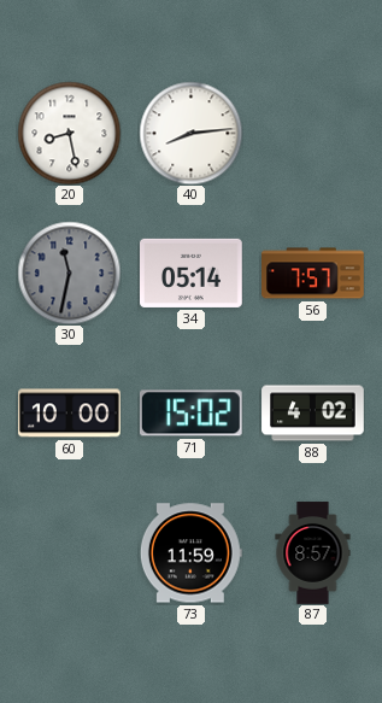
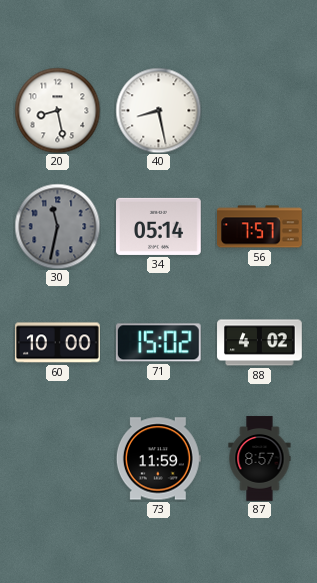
40: 8:14 -> 8:28 (158, 110)
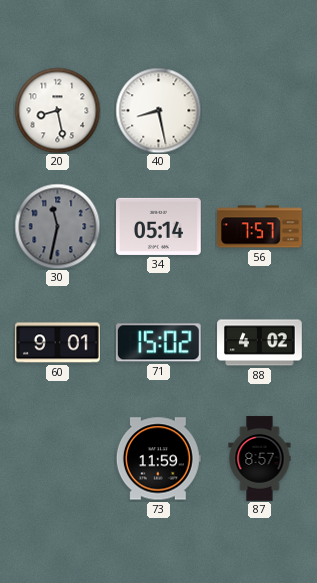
60: 10:00 -> 9:01 (58, 343)
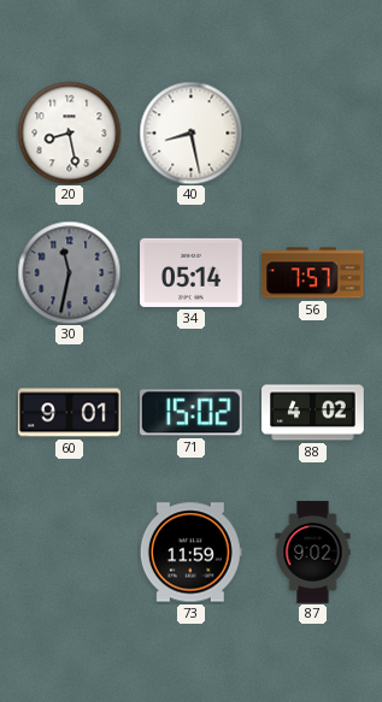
87: 8:57 -> 9:02 (313, 553)
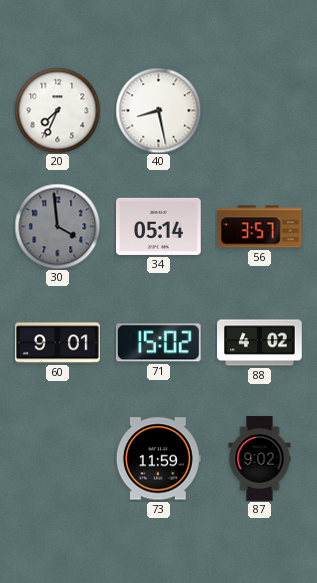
20: 8:28 -> 7:34 (57, 110)
30: 11:32 -> 3:59 (57, 226)
56: 7:57 -> 3:57 (260, 227)
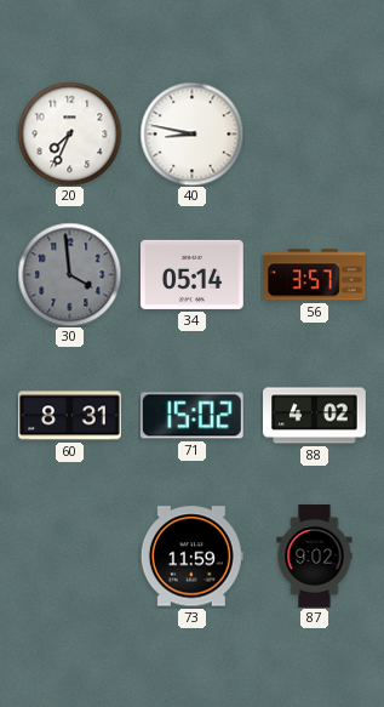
40: 8:28 -> 8:47 (191, 133)
60: 9:01 -> 8:31 (70, 416)
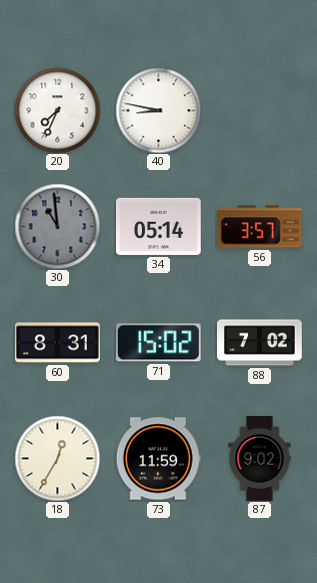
30: 3:59 -> 10:59 (57, 226)
88: 4:02 -> 7:02 (260, 343)
18: none -> 12:35 (57, 458)
